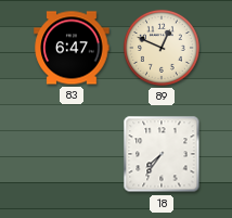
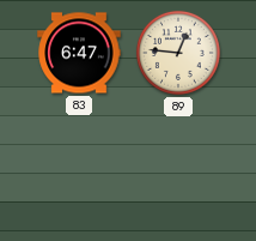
89: 12:49 -> 12:46 (178, 53)
18: 7:36 -> none (162, 154)
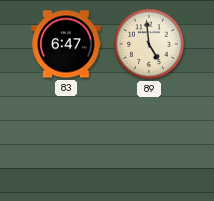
89: 12:46 -> 4:59 (149, 44)
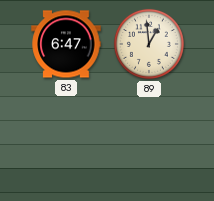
89: 4:59 -> 12:59 (149, 44)
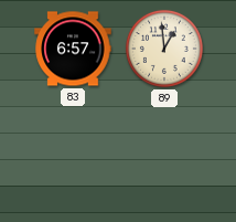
83: 6:47 -> 6:57 (73, 49)
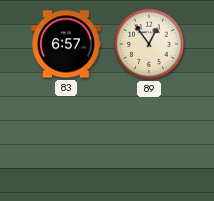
89: 12:59 -> 12:54 (149, 44)
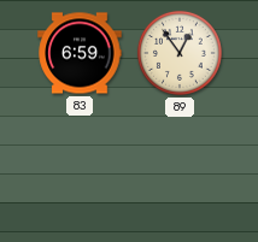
83: 6:57 -> 6:59 (80, 53)
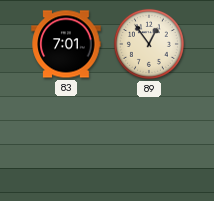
83: 6:59 -> 7:01 (66, 44)
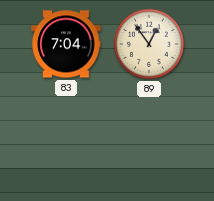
83: 7:01 -> 7:04 (66, 44)
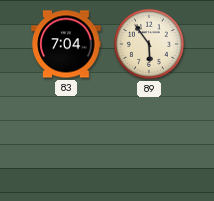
89: 12:54 -> 5:54 (149, 44)
